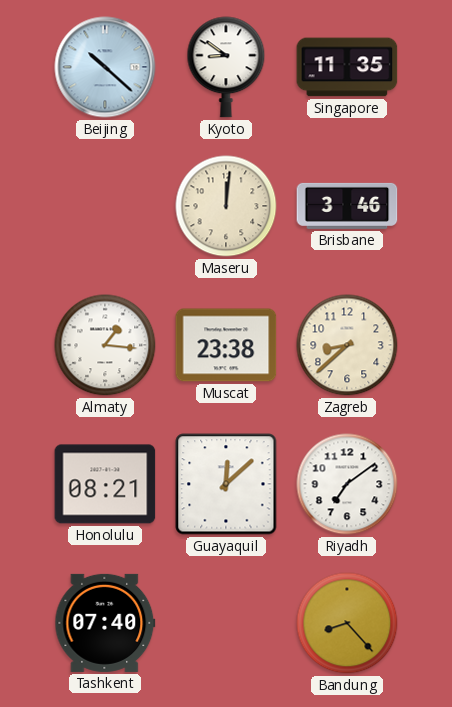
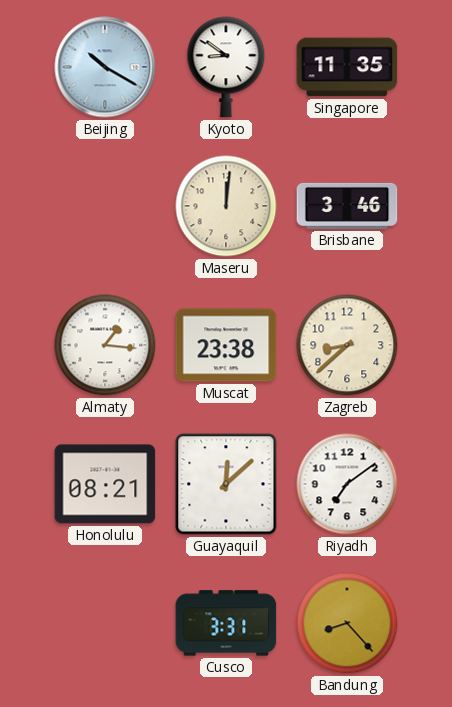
Beijing: 10:22 -> 10:20 (105, 67)
Tashkent: 07:40 -> none (105, 623)
Cusco: none -> 3:31 (226, 623)
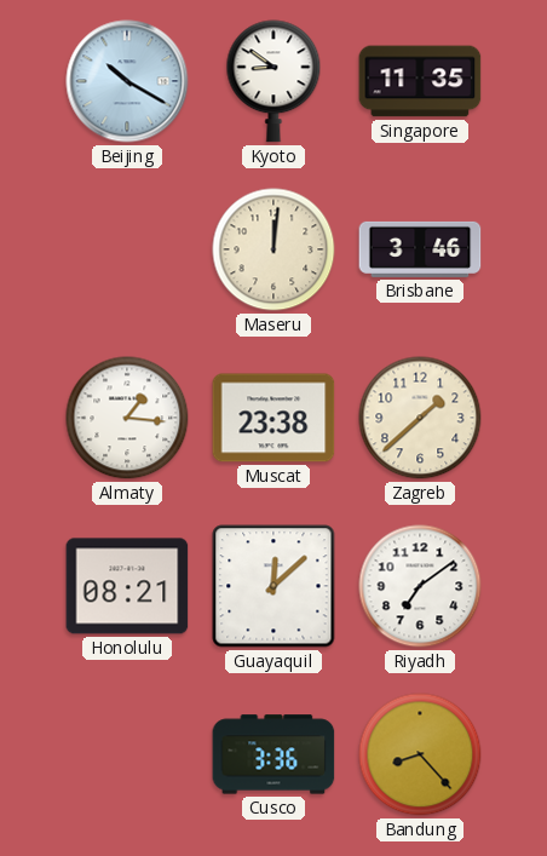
Zagreb: 8:38 -> 1:38 (420, 418)
Cusco: 3:31 -> 3:36 (273, 754)
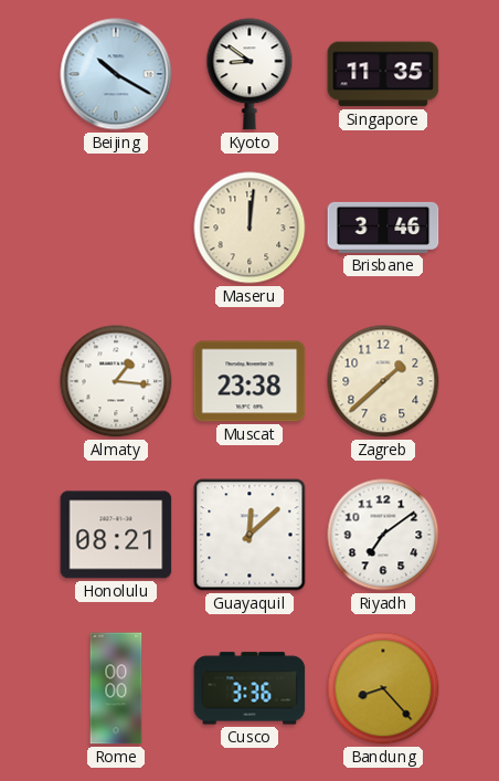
Rome: none -> 00:00 (116, 688)
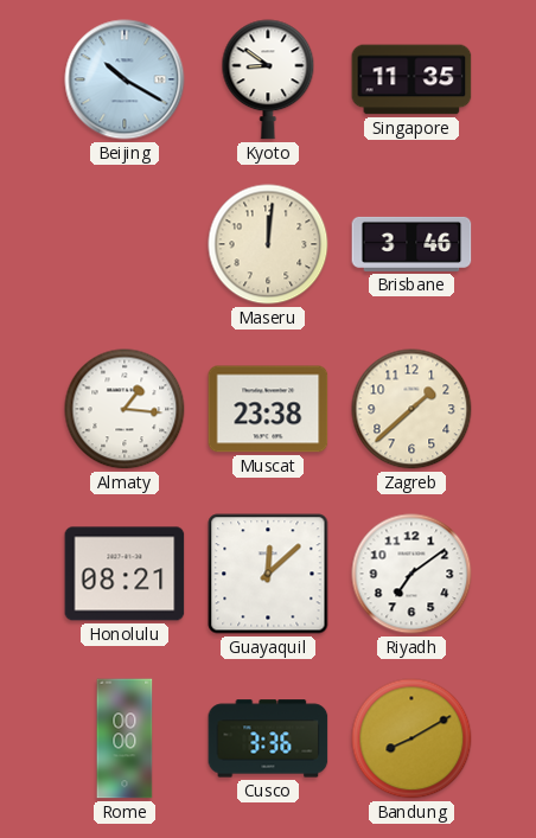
Bandung: 8:23 -> 8:10 (411, 738)
